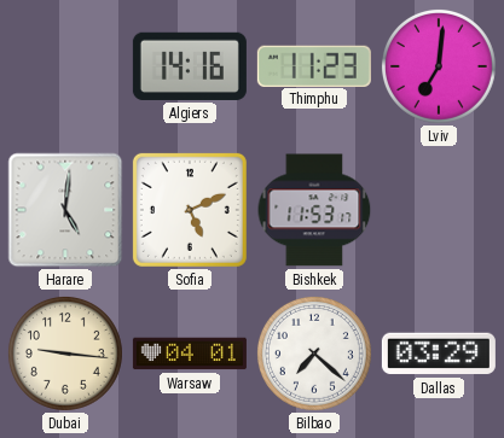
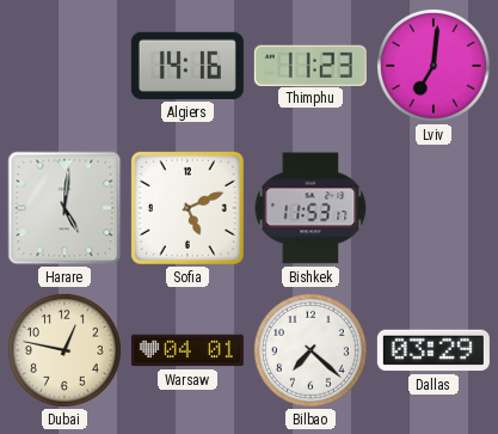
Dubai: 9:16 -> 12:47 (64, 350)
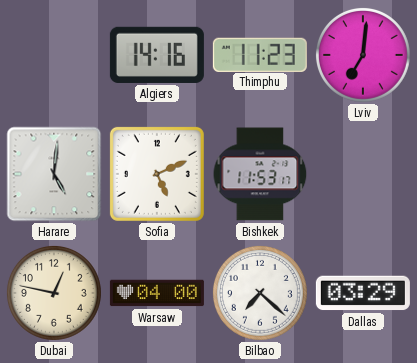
Warsaw: 04:01 -> 04:00 (157, 293)
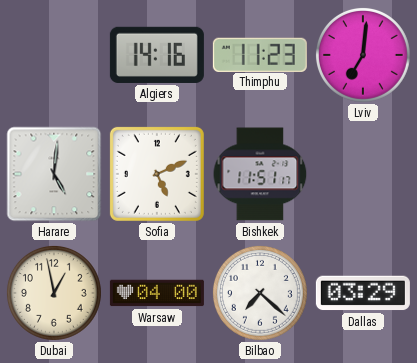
Bishkek: 11:53 -> 11:51 (260, 174)
Dubai: 12:47 -> 12:58 (54, 293)
